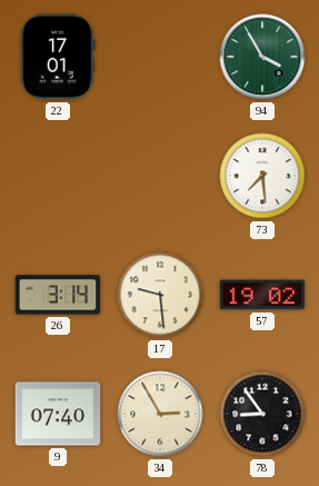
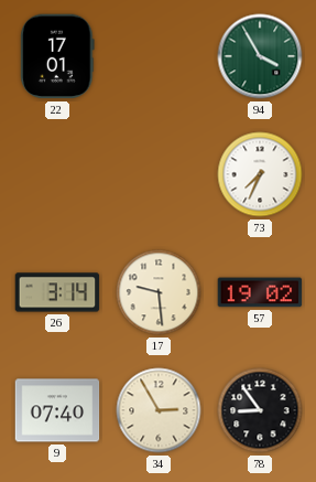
73: 7:29 -> 7:34 (260, 174)
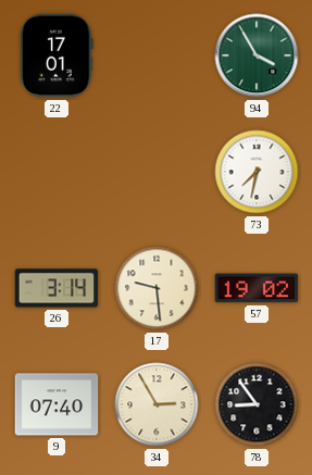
73: 7:34 -> 7:32 (257, 172)
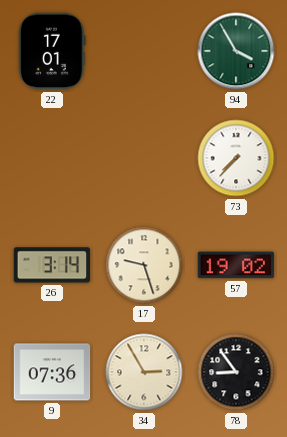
73: 7:32 -> 7:37 (236, 158)
17: 9:29 -> 9:27 (144, 265)
9: 07:40 -> 07:36 (52, 372)
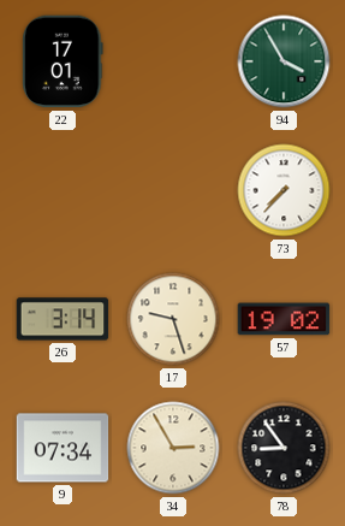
9: 07:36 -> 07:34 (63, 448)
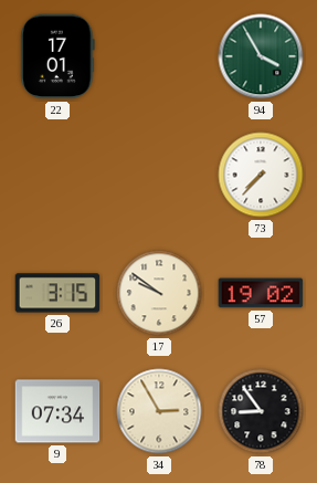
26: 3:14 -> 3:15 (57, 293)
17: 9:27 -> 9:51 (159, 293)
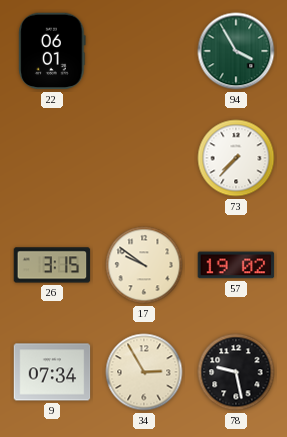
22: 17:01 -> 06:01 (52, 51)
78: 8:54 -> 9:28 (236, 372)
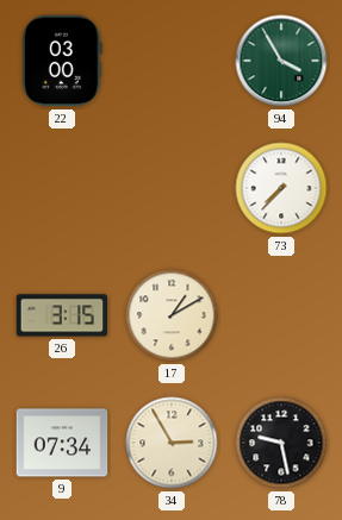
22: 06:01 -> 03:00 (62, 61)
17: 9:51 -> 1:10 (172, 315)
57: 19:02 -> none (236, 265)
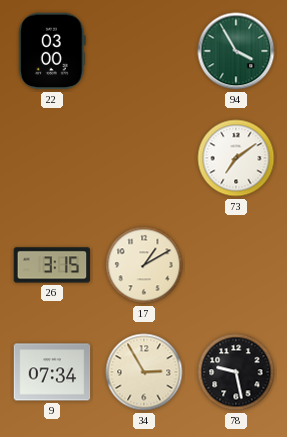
73: 7:37 -> 7:09 (236, 158)
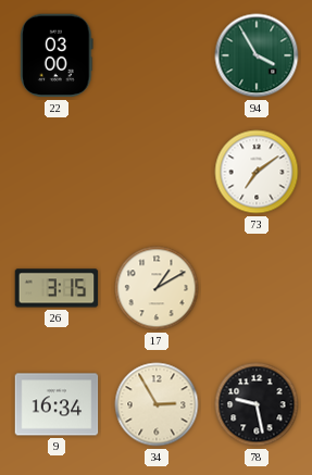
9: 07:34 -> 16:34 (57, 404)
